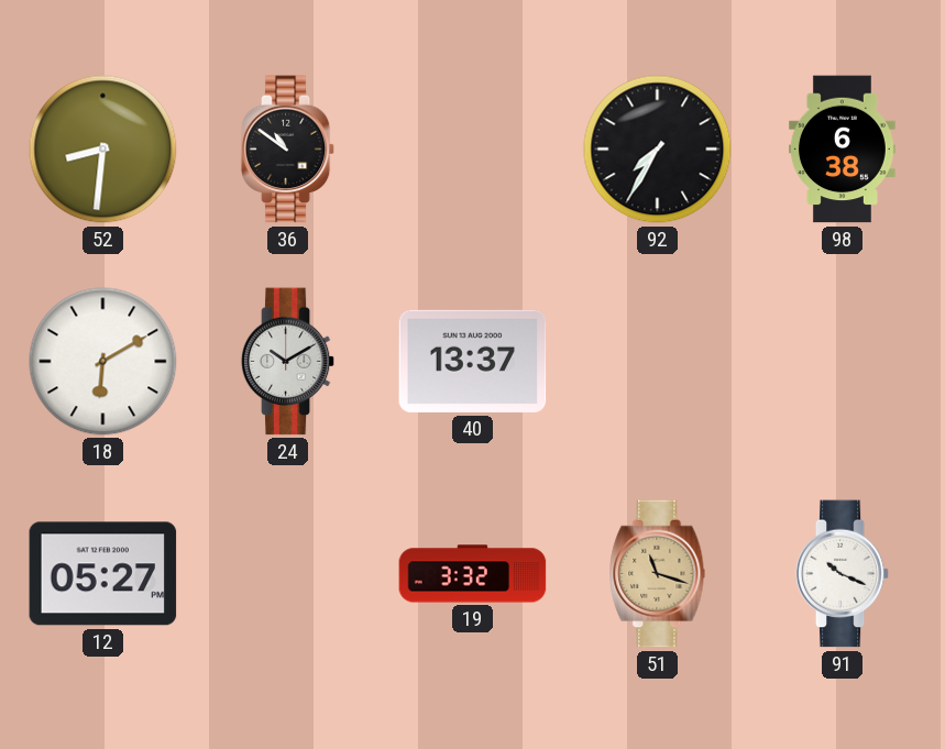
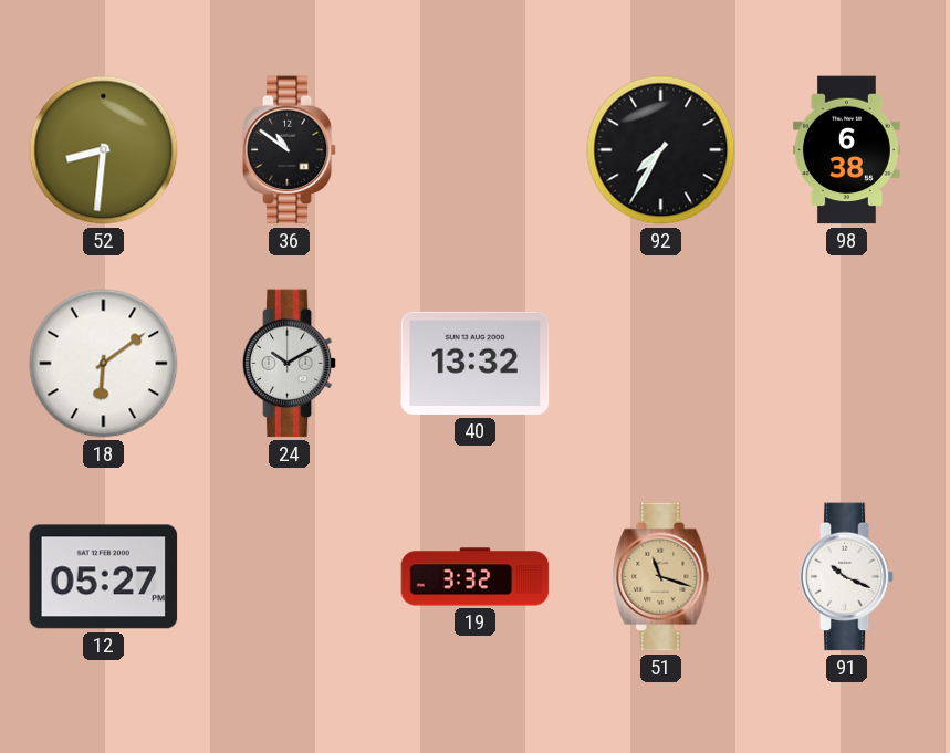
18: 6:10 -> 6:09 (104, 364)
40: 13:37 -> 13:32 (476, 363)
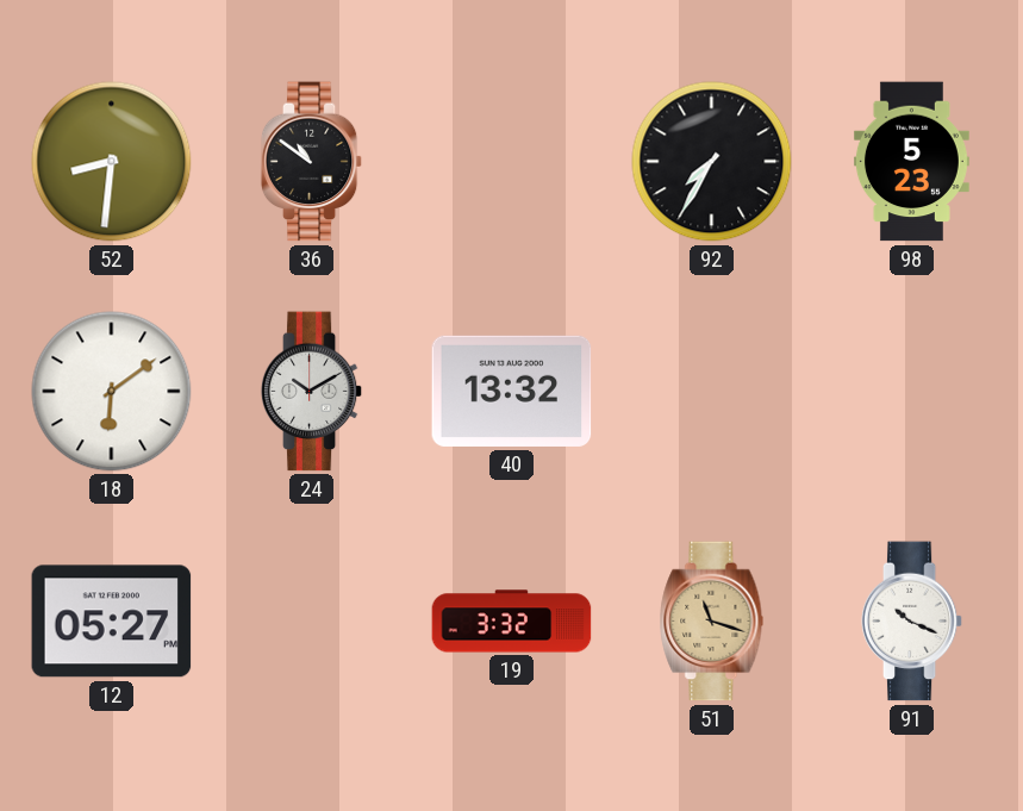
98: 6:38 -> 5:23 (911, 162)
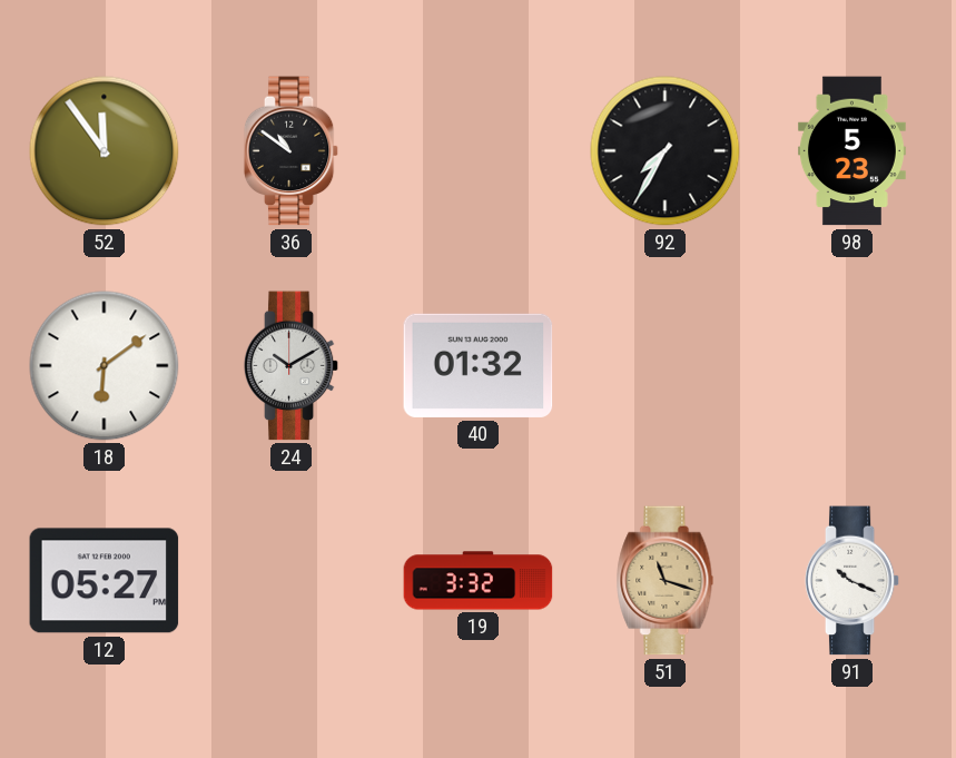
52: 8:31 -> 11:54 (105, 151)
40: 13:32 -> 01:32 (479, 365)
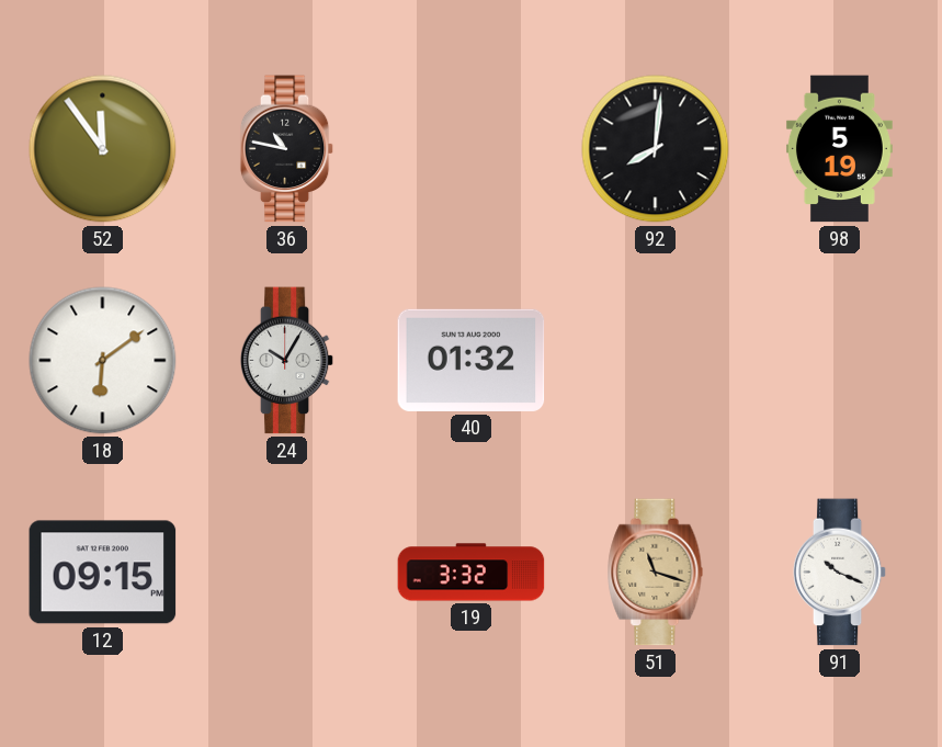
36: 10:51 -> 10:47 (287, 149)
92: 7:35 -> 8:01 (656, 149)
98: 5:23 -> 5:19 (839, 149)
24: 10:10 -> 10:05 (287, 361)
12: 05:27 -> 09:15 (103, 573)
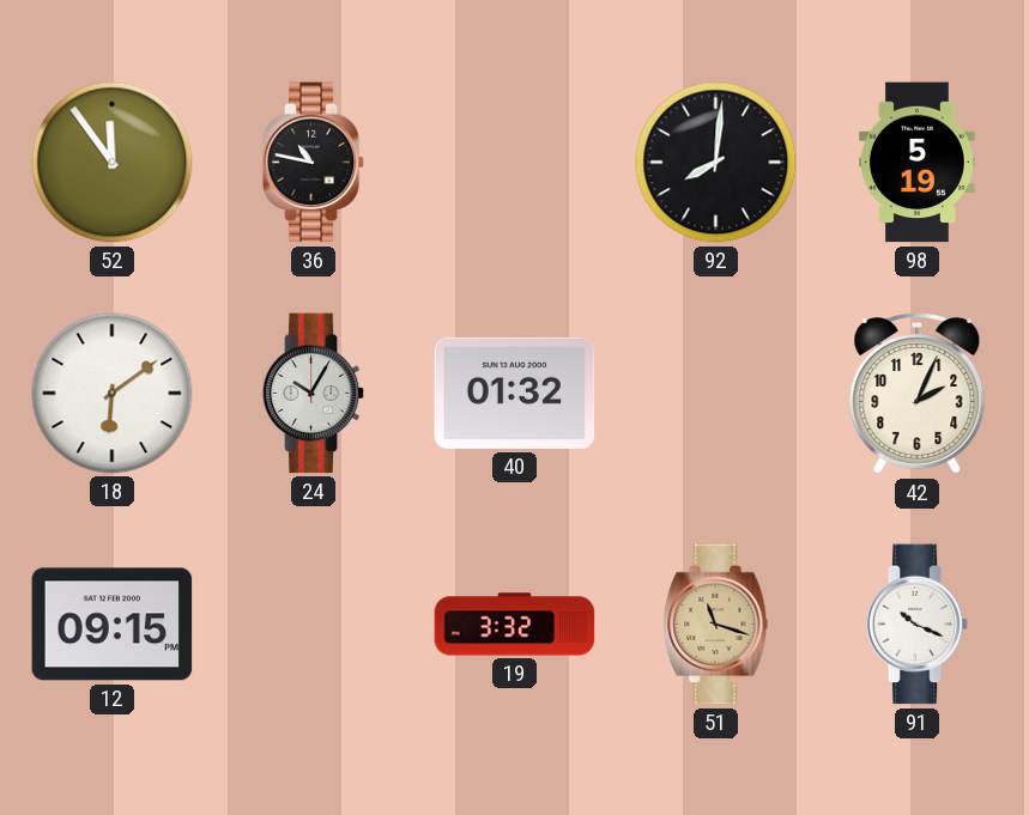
42: none -> 2:04 (918, 395)
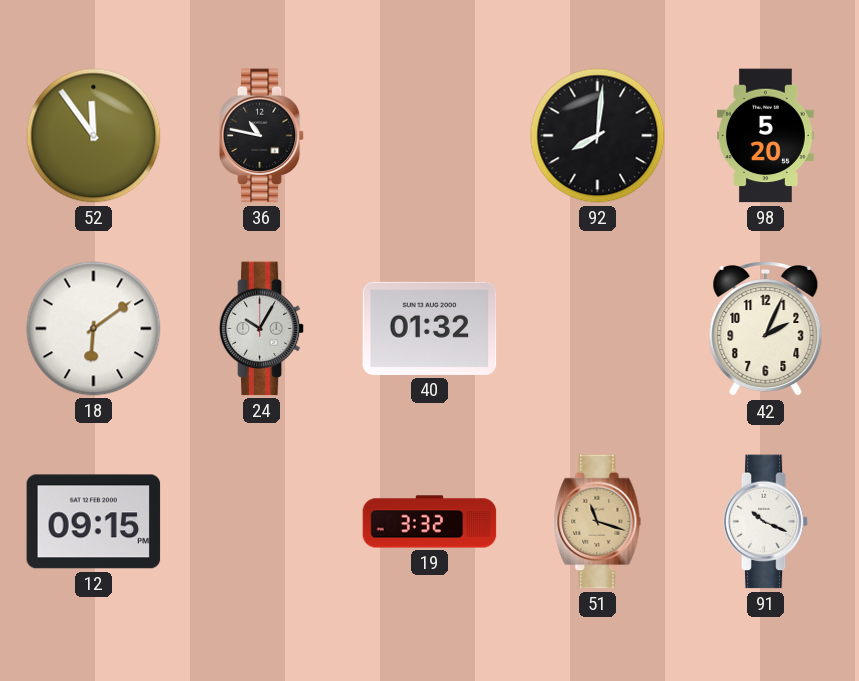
98: 5:19 -> 5:20 (765, 136)
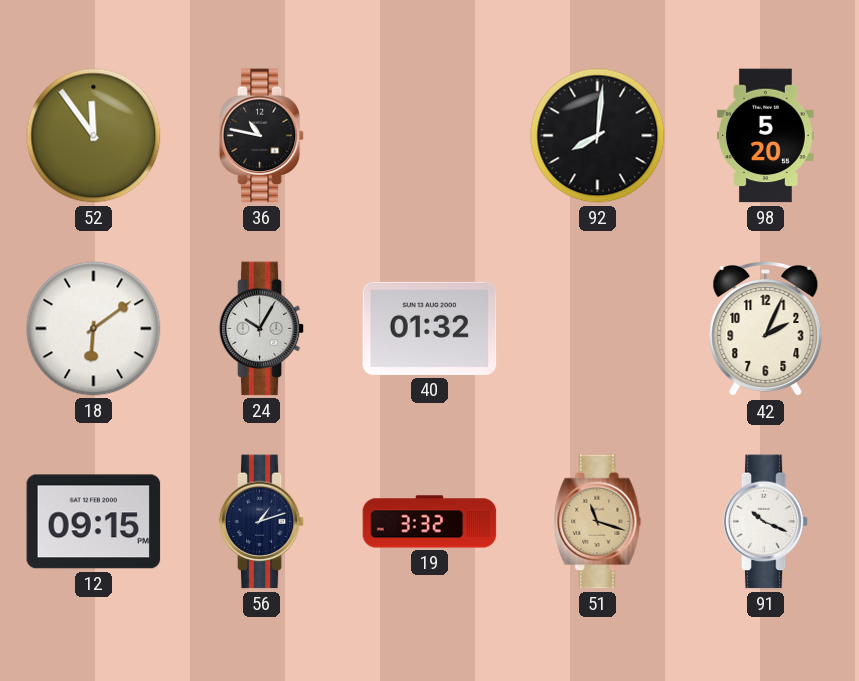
56: none -> 1:12 (262, 522)
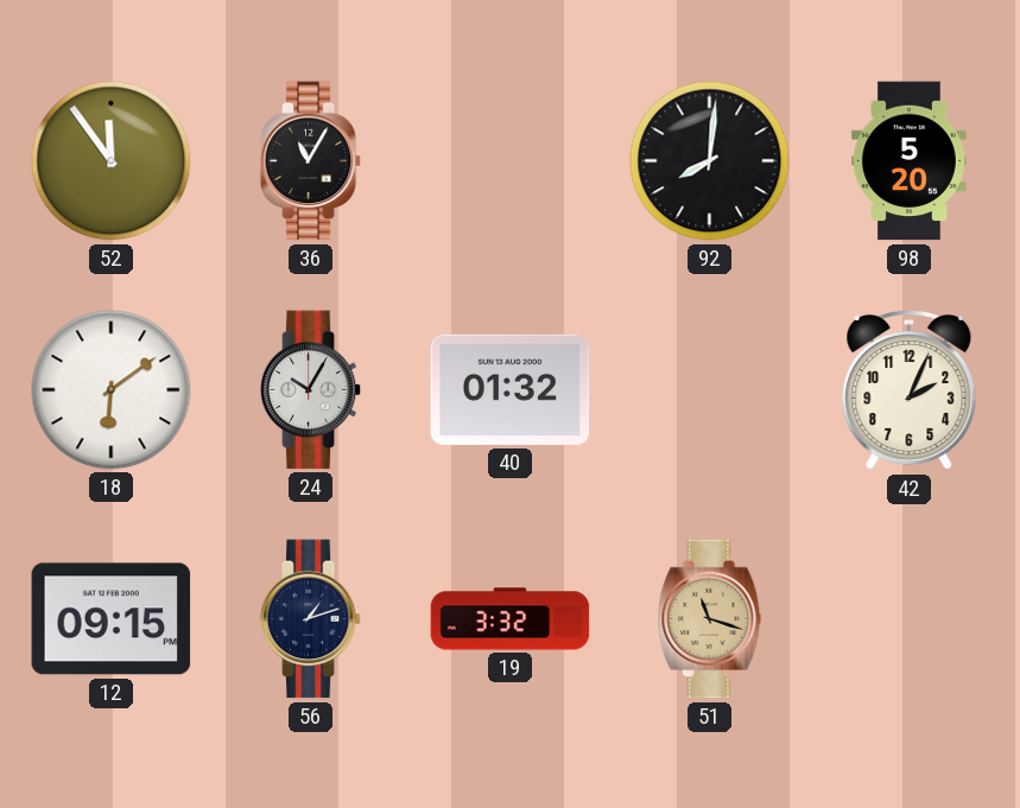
36: 10:47 -> 11:05 (311, 161)
91: 10:19 -> none (766, 522)
